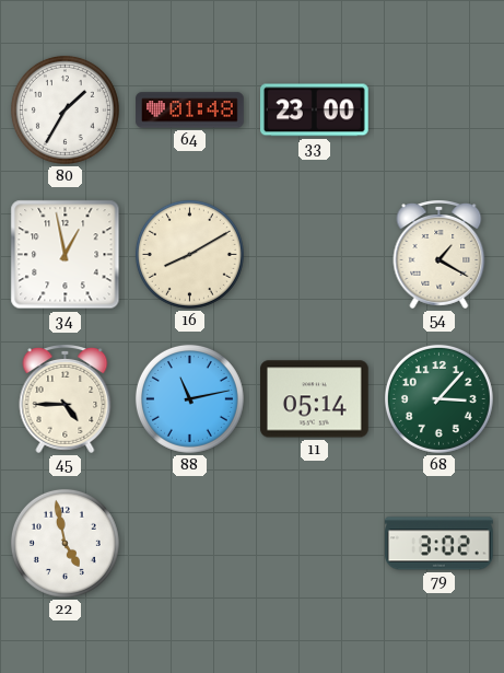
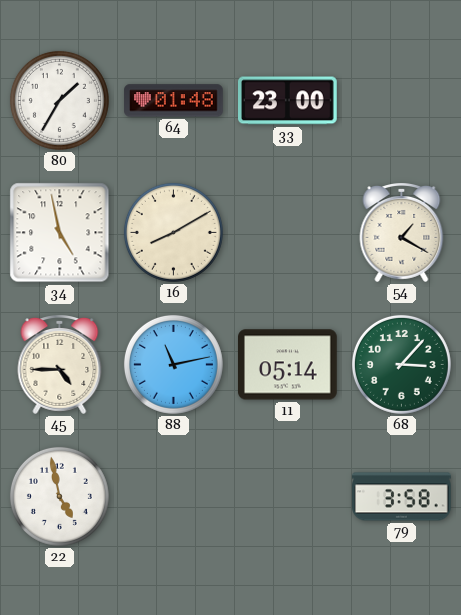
34: 12:58 -> 4:58 (60, 233)
79: 3:02 -> 3:58 (402, 497)
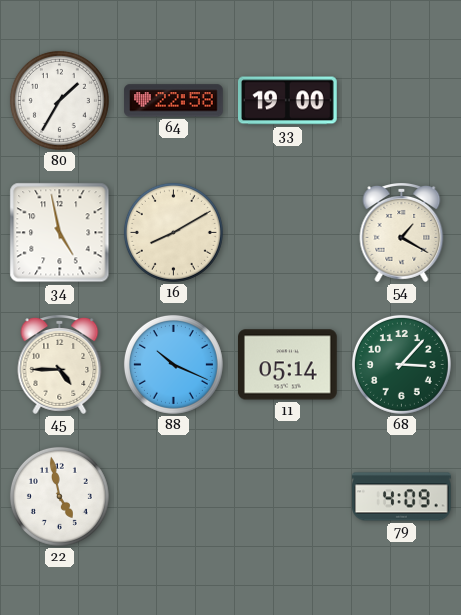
64: 01:48 -> 22:58 (174, 101)
33: 23:00 -> 19:00 (288, 101)
88: 11:13 -> 10:19 (173, 364)
79: 3:58 -> 4:09 (402, 497)
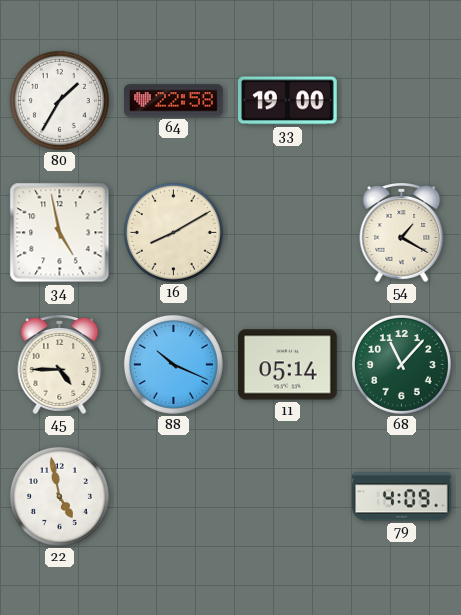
68: 3:07 -> 11:07 (401, 364)
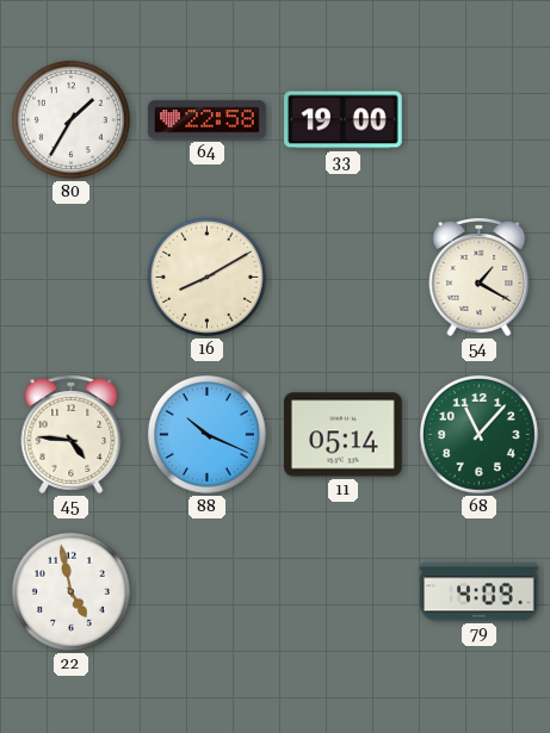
34: 4:58 -> none (60, 233)
45: 4:45 -> 4:46 (72, 435)
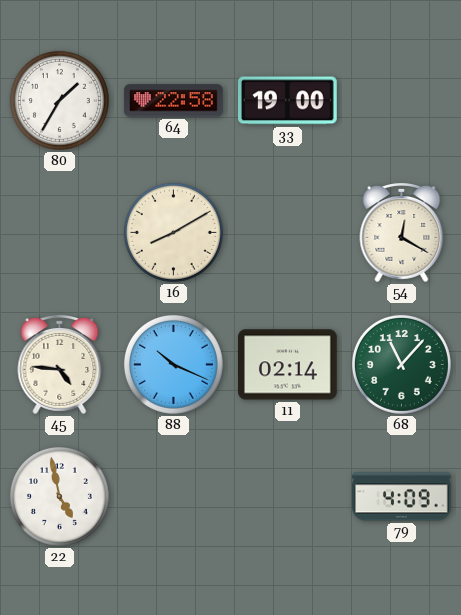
54: 1:20 -> 12:20 (402, 233)
11: 05:14 -> 02:14 (288, 365)
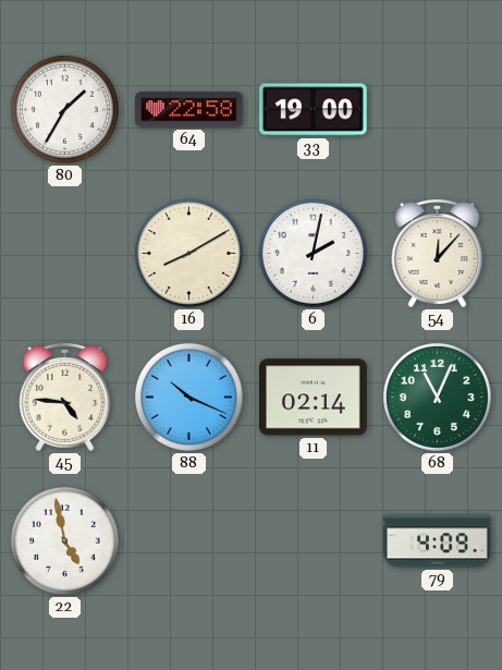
6: none -> 2:02 (313, 253)
54: 12:20 -> 12:07 (438, 254)
68: 11:07 -> 11:04 (437, 397)
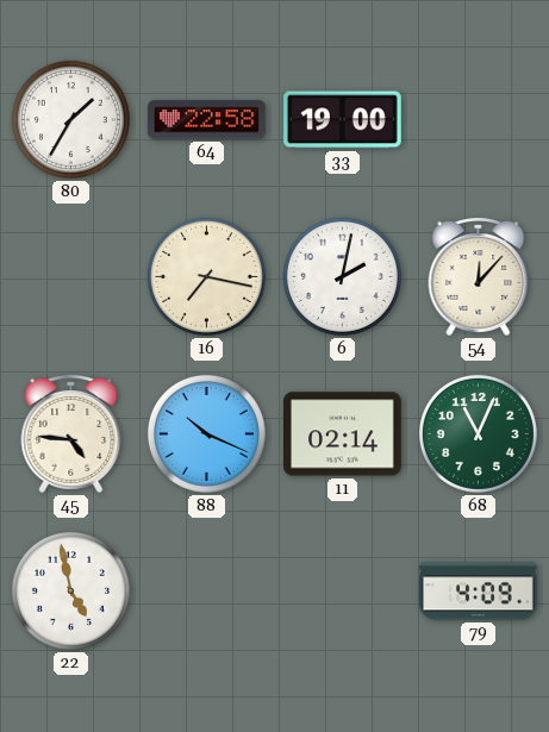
16: 8:10 -> 7:17 (206, 276)
